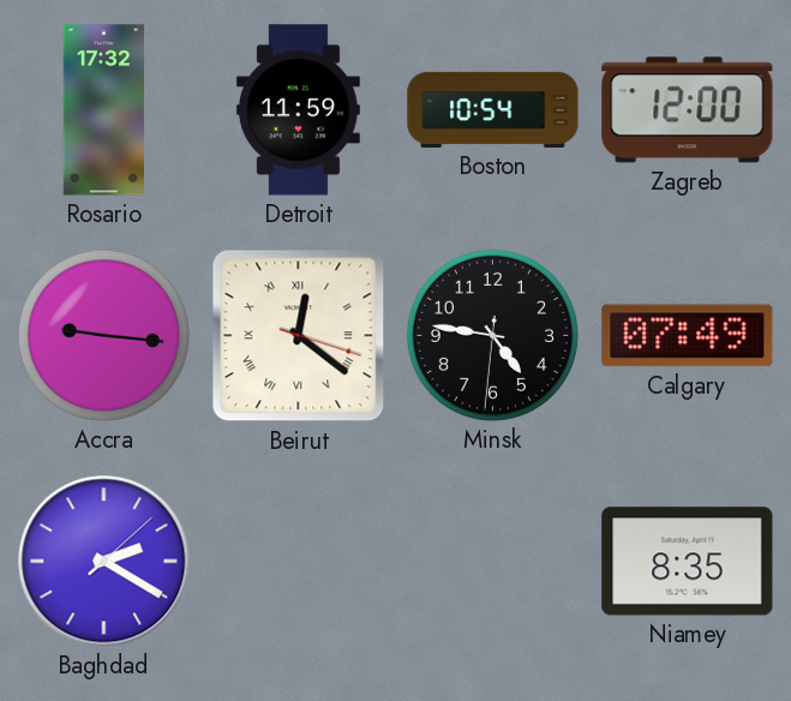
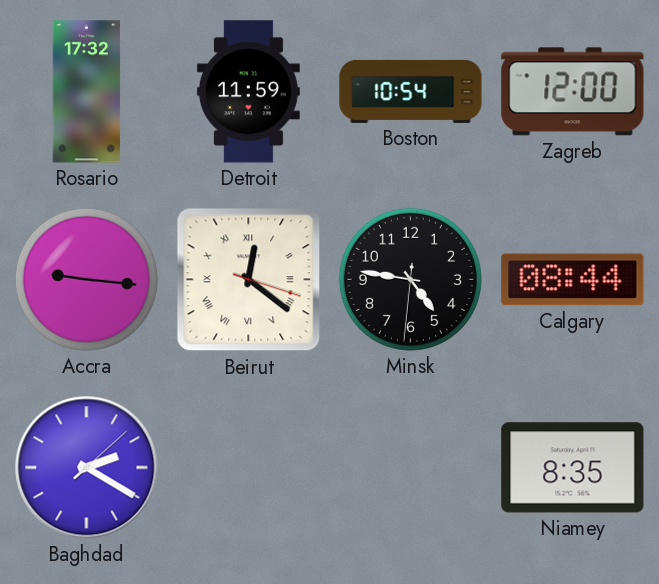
Calgary: 07:49 -> 08:44 (573, 280)
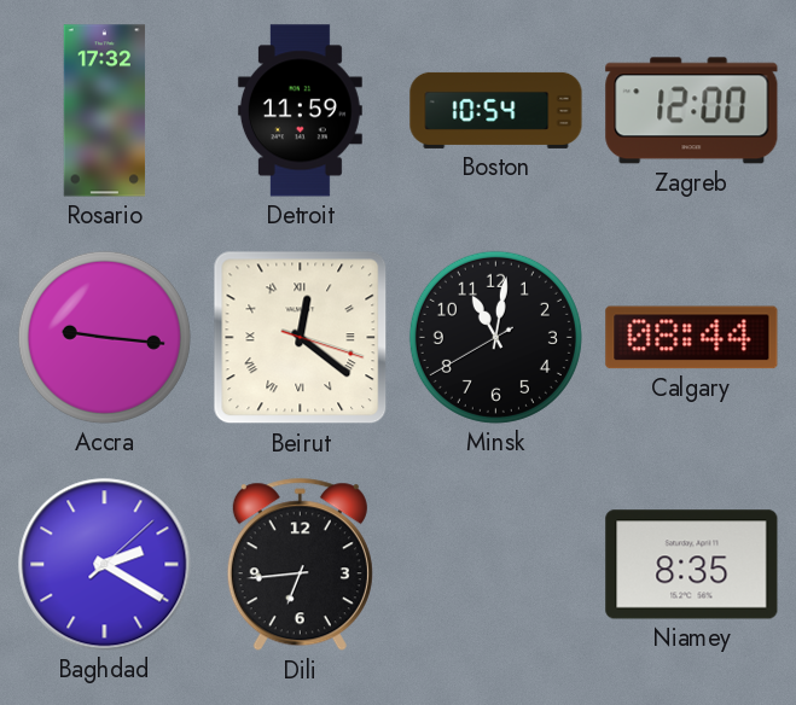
Minsk: 4:46 -> 11:01 (495, 337)
Dili: none -> 6:44 (300, 565)
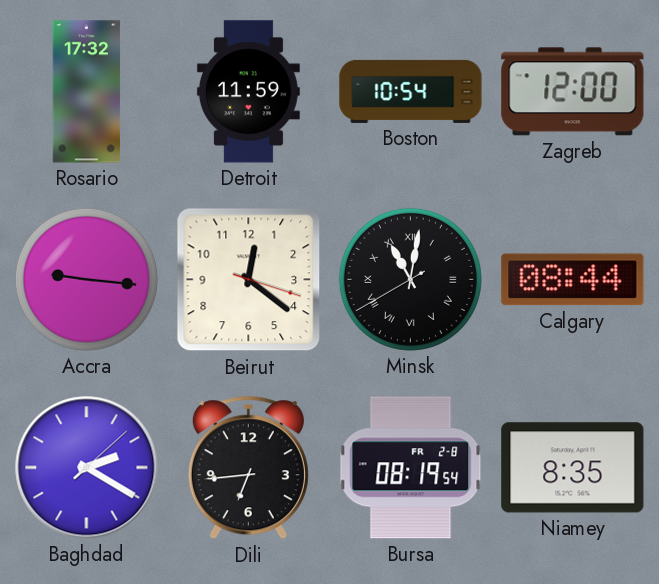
Beirut numerals: Roman -> Arabic (249, 280)
Minsk numerals: Arabic -> Roman (410, 279)
Bursa: none -> 08:19 (411, 468)
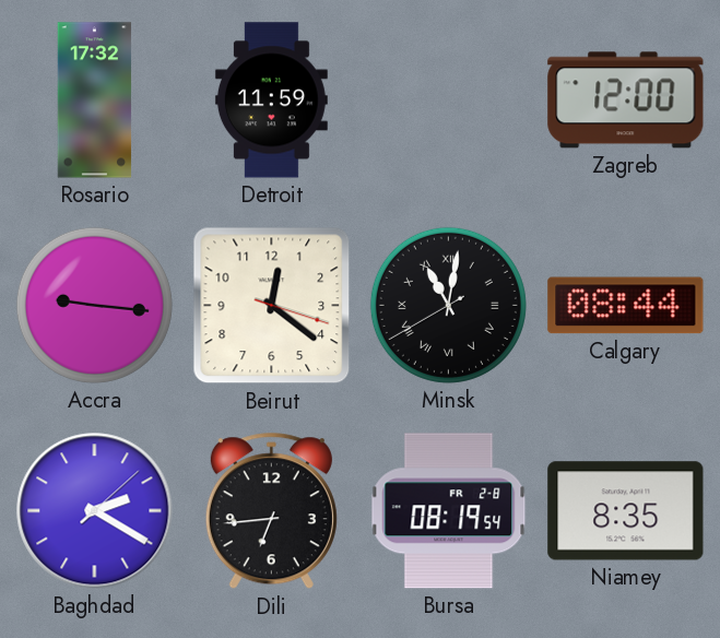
Boston: 10:54 -> none (411, 91)
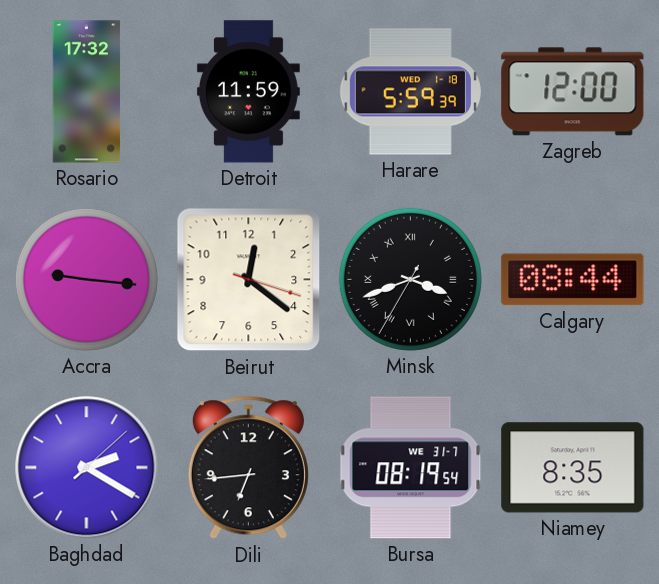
Harare: none -> 5:59 (410, 92)
Minsk: 11:01 -> 3:41 (410, 279)
Bursa date: FR 2-8 -> WE 31-7 (411, 468)
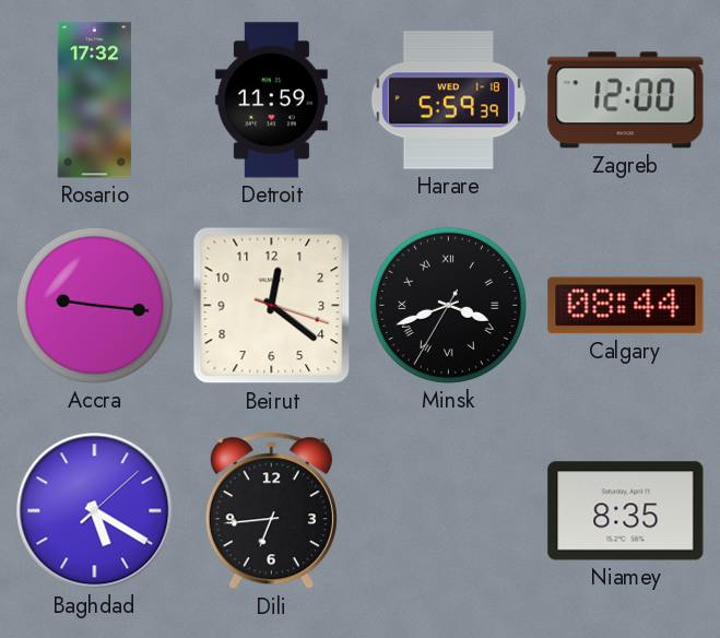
Baghdad: 2:20 -> 5:20 (95, 511)
Bursa: 08:19 -> none (411, 468)
